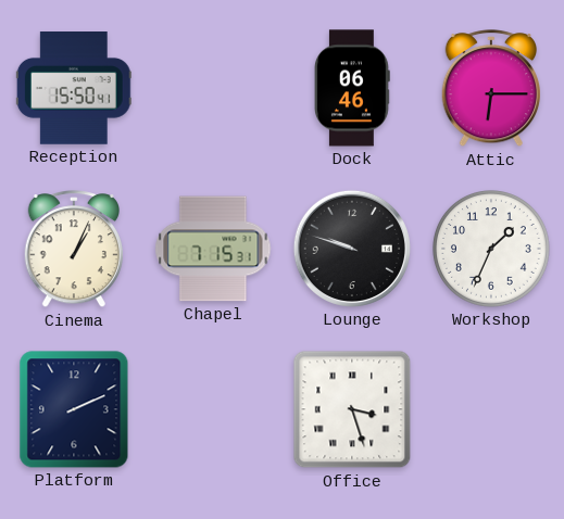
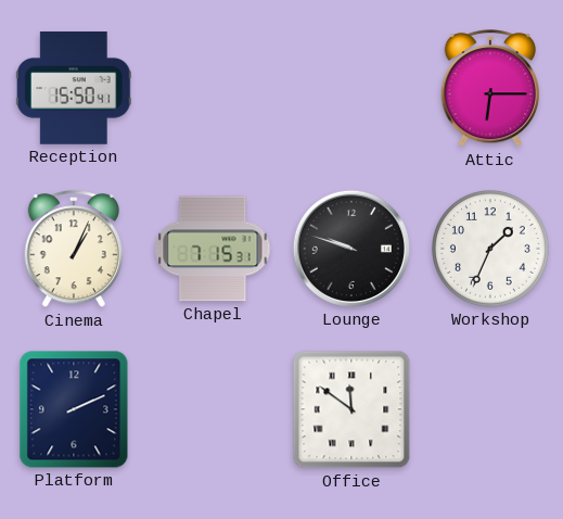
Dock: 06:46 -> none (353, 88)
Office: 3:27 -> 11:51 (351, 409)
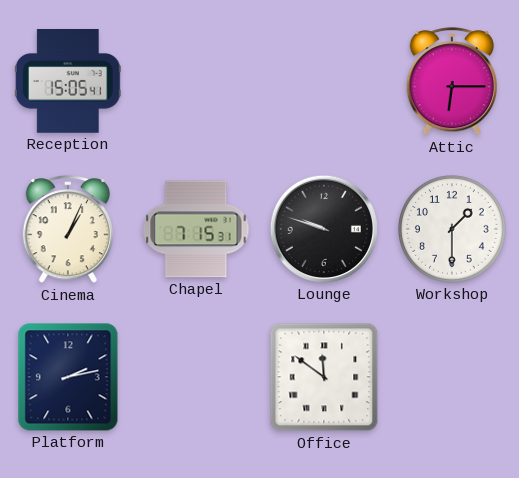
Reception: 15:50 -> 15:05 (68, 82)
Workshop: 1:34 -> 1:30 (453, 230)
Platform: 2:11 -> 2:13 (68, 377)
